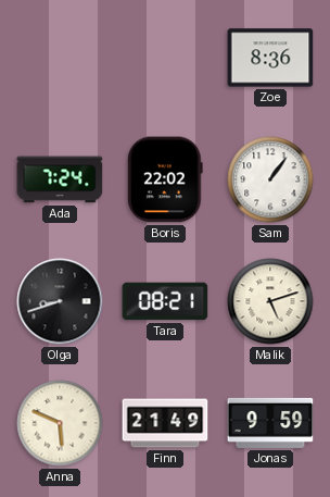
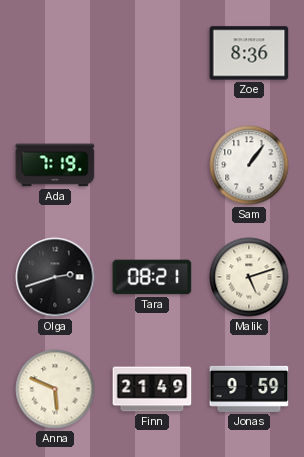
Ada: 7:24 -> 7:19 (55, 165)
Boris: 22:02 -> none (165, 179)
Olga: 8:42 -> 2:42 (55, 277)
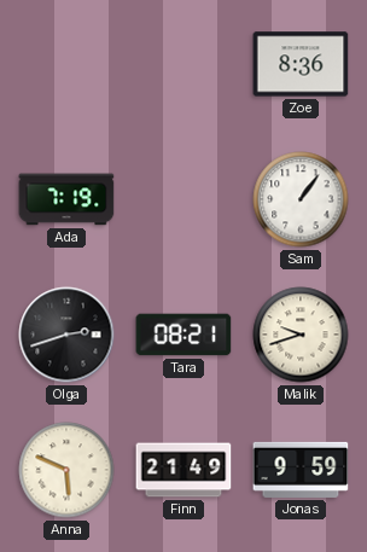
Malik: 5:12 -> 9:42 (301, 335)
